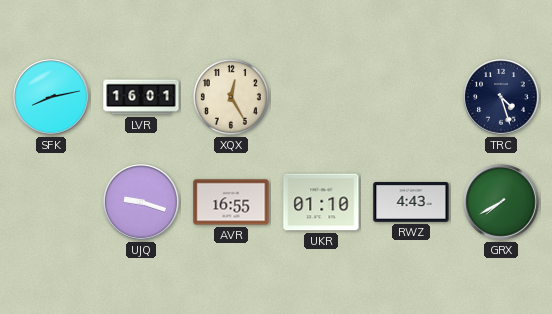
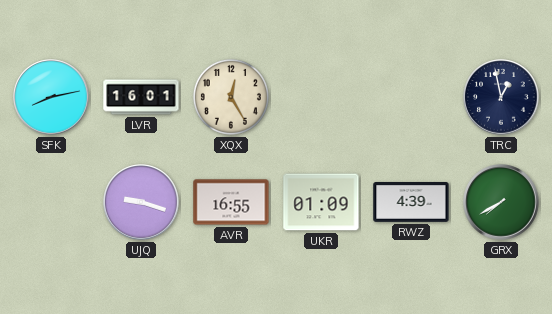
TRC: 4:27 -> 12:58 (501, 97)
UKR: 01:10 -> 01:09 (321, 202)
RWZ: 4:43 -> 4:39 (411, 203)
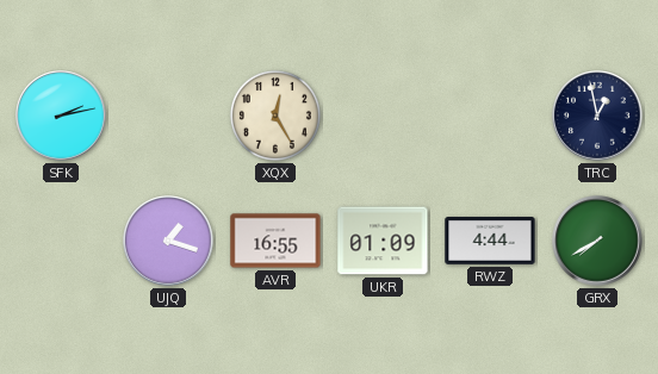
SFK: 8:13 -> 2:13 (61, 116)
LVR: 16:01 -> none (141, 97)
UJQ: 9:18 -> 1:18 (168, 241)
RWZ: 4:39 -> 4:44 (490, 242)
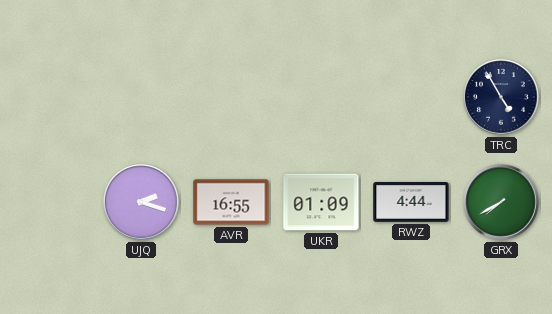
SFK: 2:13 -> none (61, 116)
XQX: 12:25 -> none (275, 116)
TRC: 12:58 -> 4:55 (501, 97)
UJQ: 1:18 -> 2:18 (141, 202)
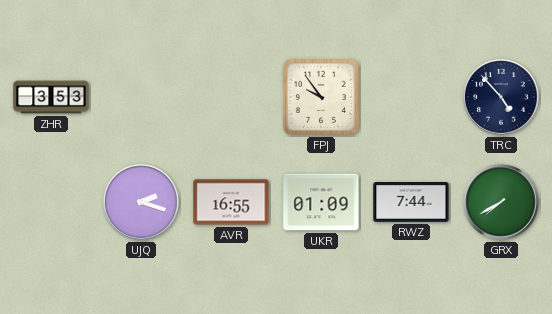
ZHR: none -> 3:53 (51, 97)
FPJ: none -> 9:54 (321, 97)
TRC: 4:55 -> 4:53 (501, 97)
RWZ: 4:44 -> 7:44 (411, 203)
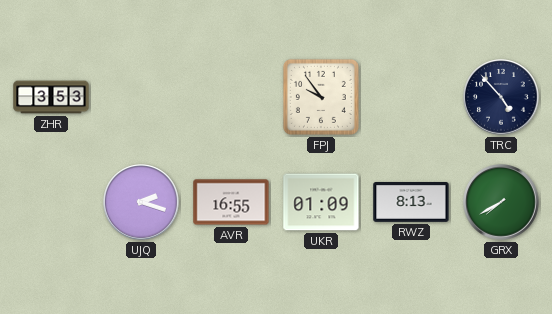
RWZ: 7:44 -> 8:13 (411, 203)
